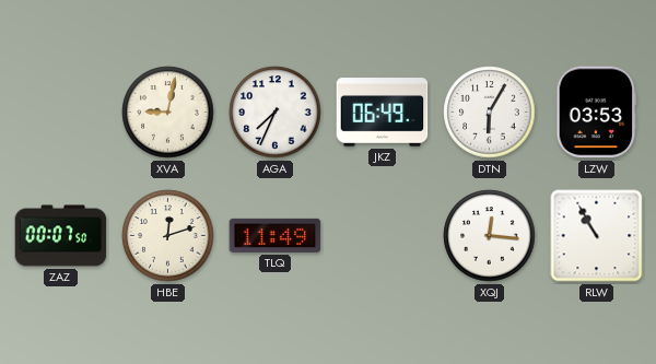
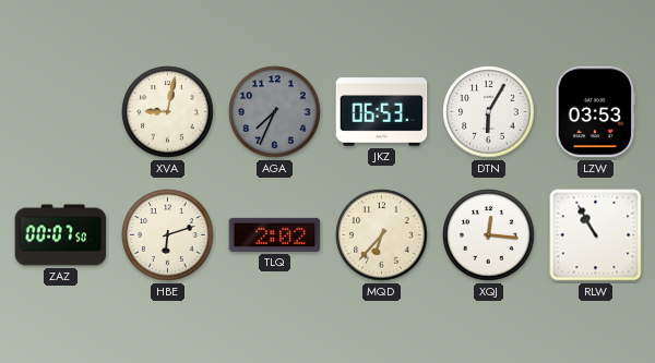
AGA dial: white -> grey (275, 112)
JKZ: 06:49 -> 06:53 (382, 112)
HBE: 12:12 -> 6:12 (168, 235)
TLQ: 11:49 -> 2:02 (275, 234)
MQD: none -> 6:37 (382, 235)
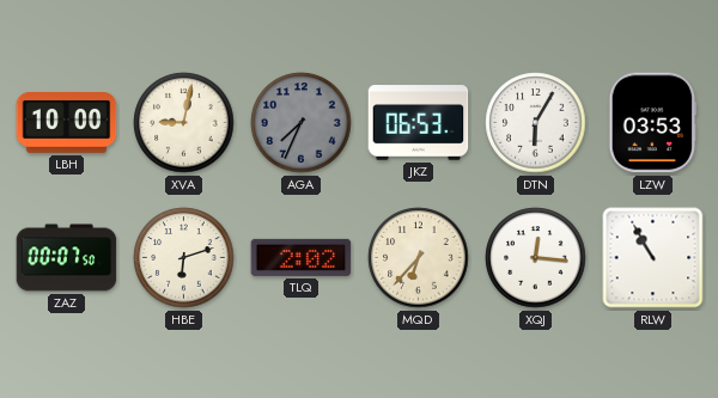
LBH: none -> 10:00 (67, 123)
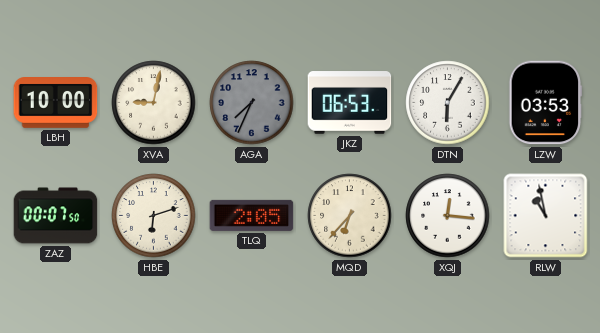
TLQ: 2:02 -> 2:05 (252, 215)
RLW: 10:55 -> 10:58 (546, 216)
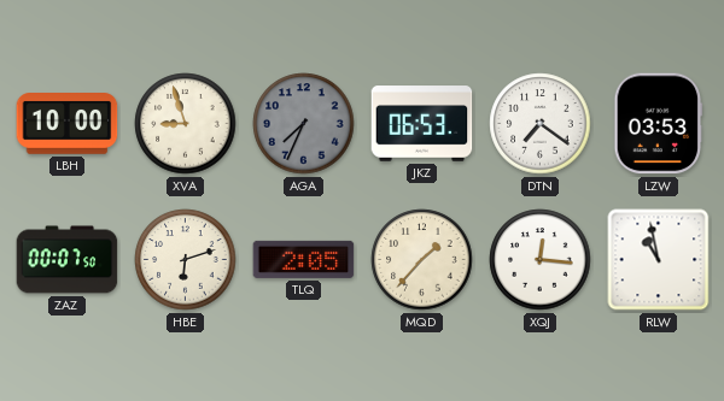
XVA: 9:02 -> 8:57 (186, 124)
DTN: 6:05 -> 7:21 (541, 124)
MQD: 6:37 -> 1:37 (422, 260)
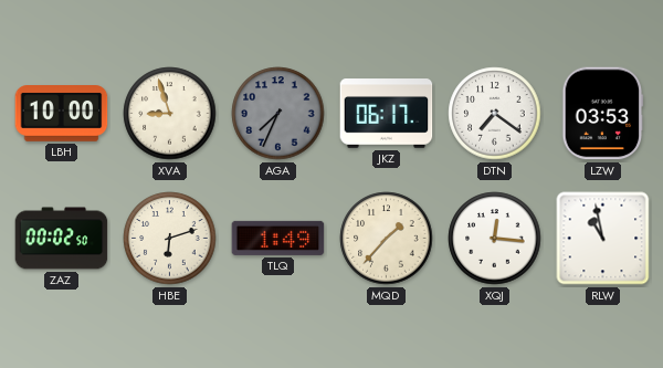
JKZ: 06:53 -> 06:17 (387, 114)
ZAZ: 00:07 -> 00:02 (62, 239)
TLQ: 2:05 -> 1:49 (278, 238)
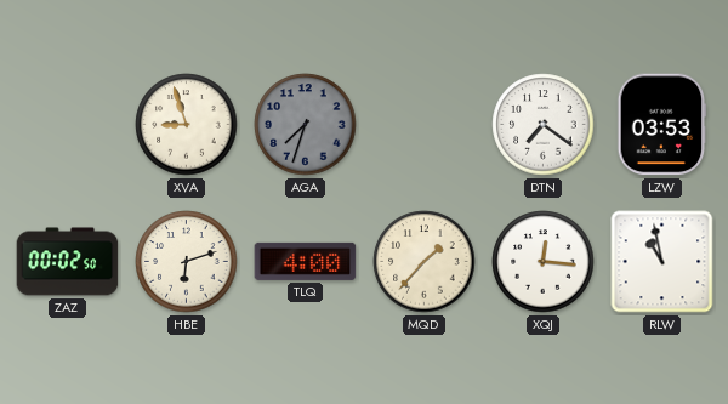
LBH: 10:00 -> none (62, 114)
AGA: 7:34 -> 7:33 (306, 125)
JKZ: 06:17 -> none (387, 114)
TLQ: 1:49 -> 4:00 (306, 261)
